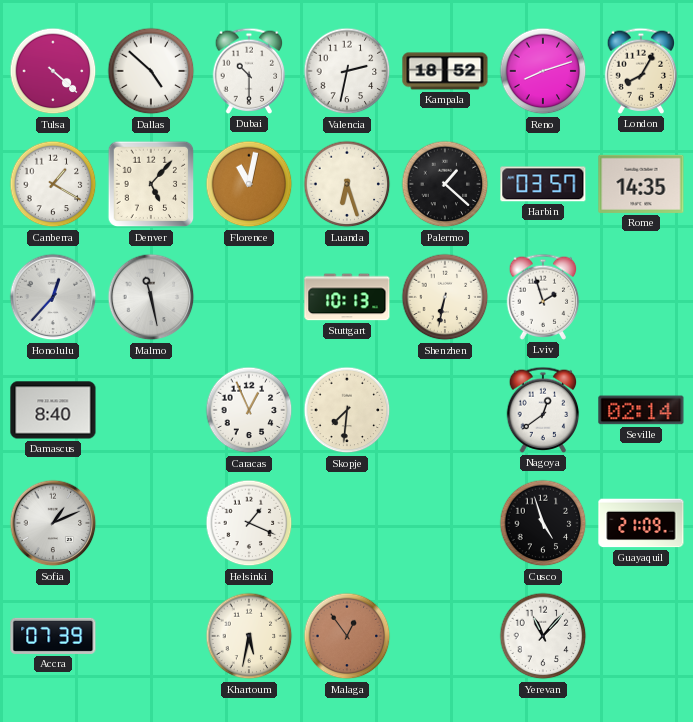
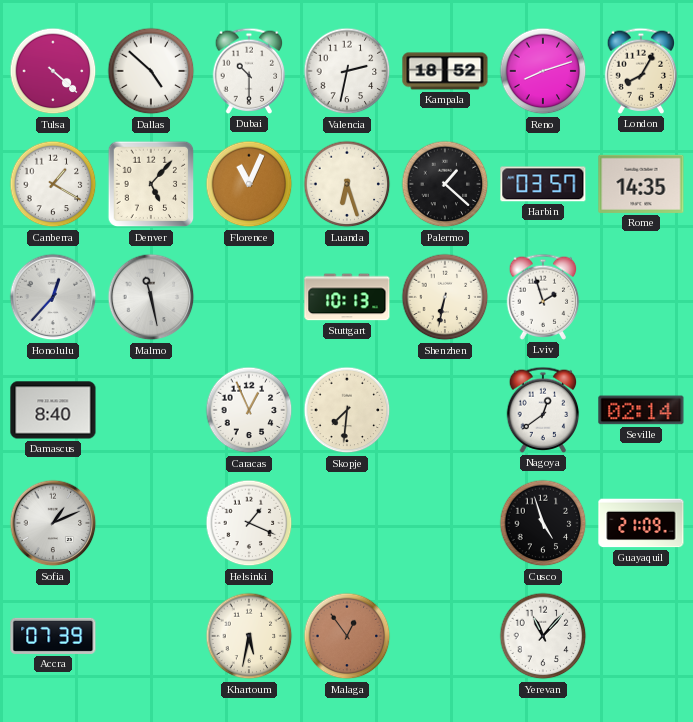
Florence: 11:02 -> 11:04 (249, 184)
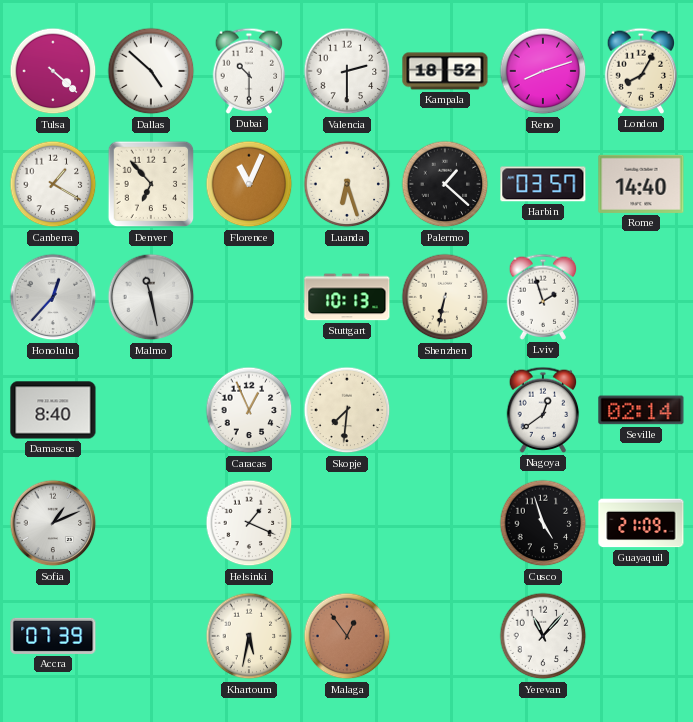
Valencia: 2:32 -> 2:30 (347, 71)
Denver: 5:07 -> 6:53 (151, 184)
Rome: 14:35 -> 14:40 (641, 184)
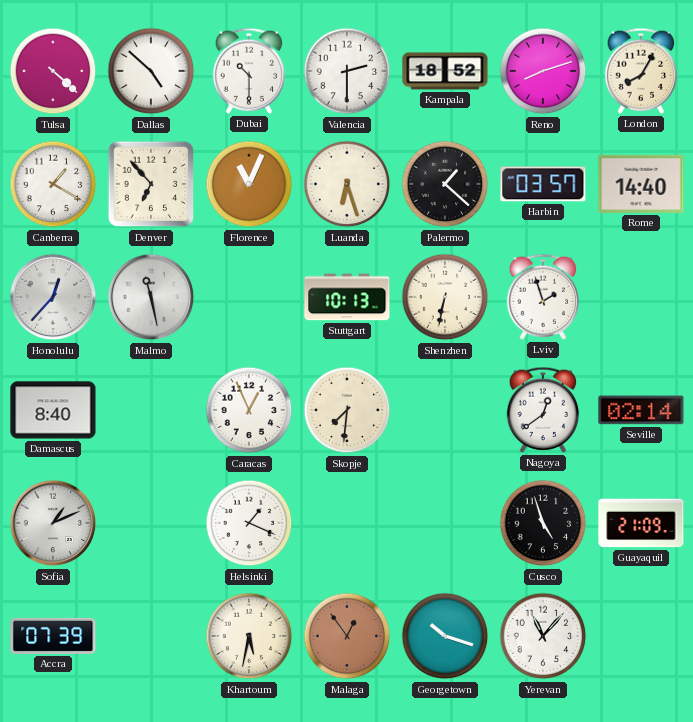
Georgetown: none -> 10:18 (445, 636)
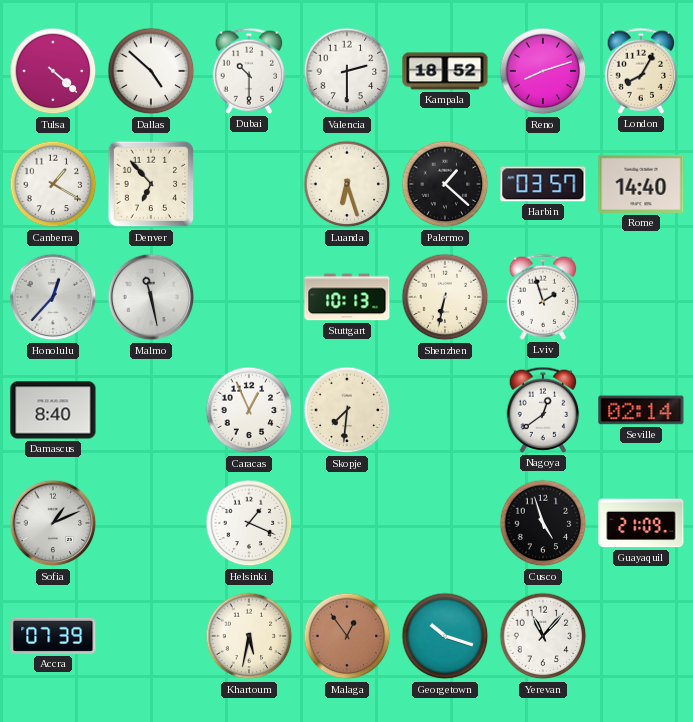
Florence: 11:04 -> none (249, 184)
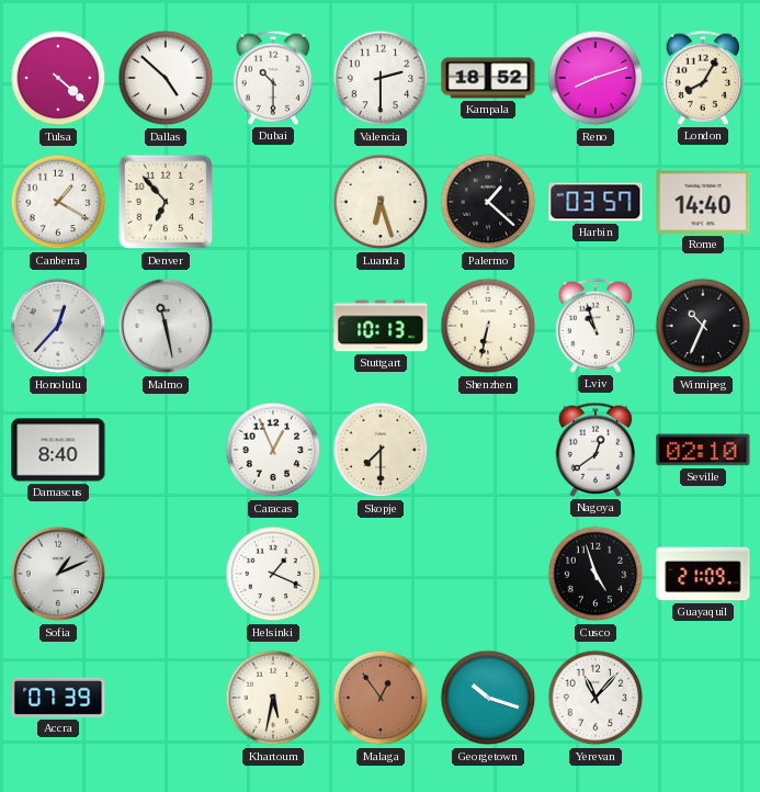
Lviv: 1:57 -> 10:57 (595, 326)
Winnipeg: none -> 10:34 (703, 326)
Skopje: 7:31 -> 7:30 (381, 450)
Seville: 02:14 -> 02:10 (703, 450)
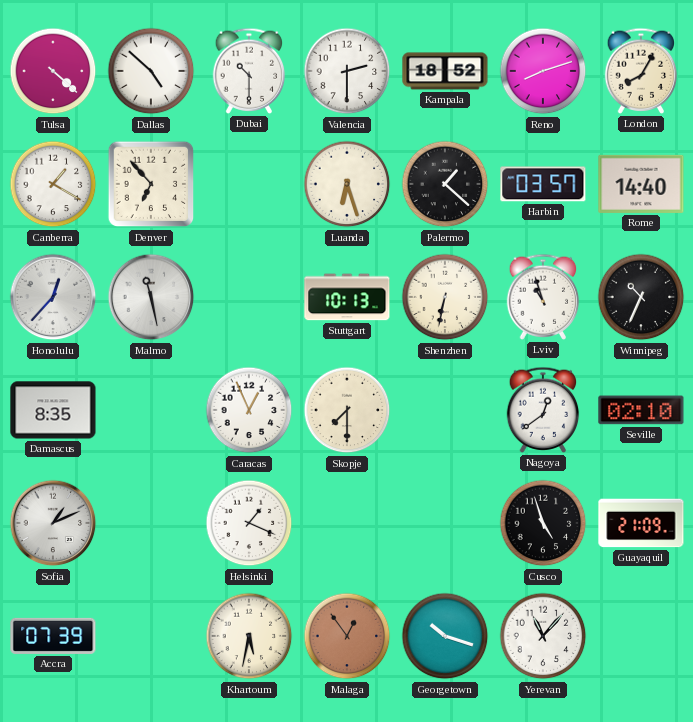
Damascus: 8:40 -> 8:35 (53, 410)
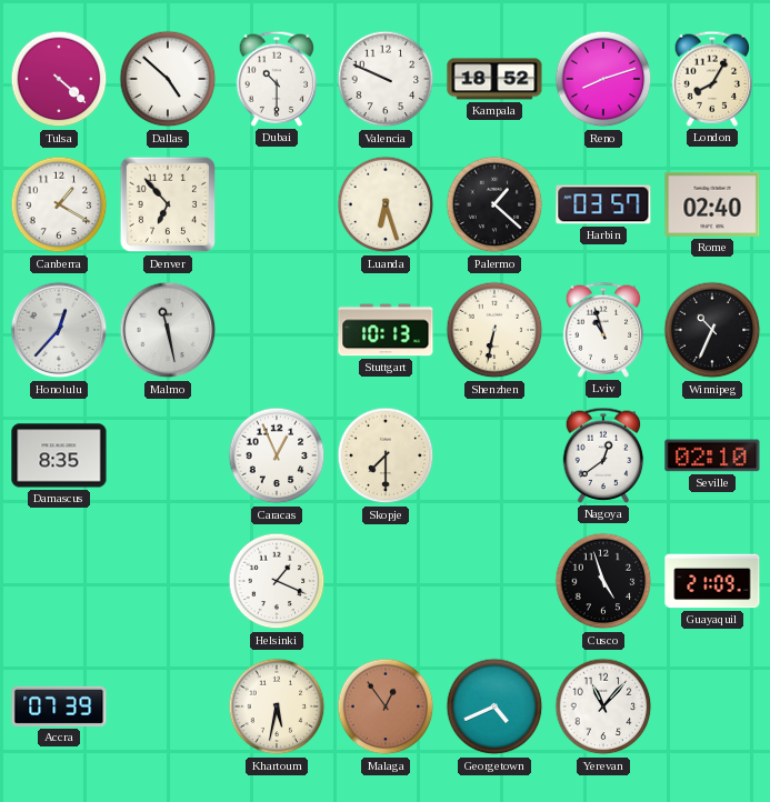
Valencia: 2:30 -> 9:49 (386, 79)
Rome: 14:40 -> 02:40 (712, 204)
Sofia: 1:11 -> none (53, 523)
Georgetown: 10:18 -> 4:41 (494, 706)
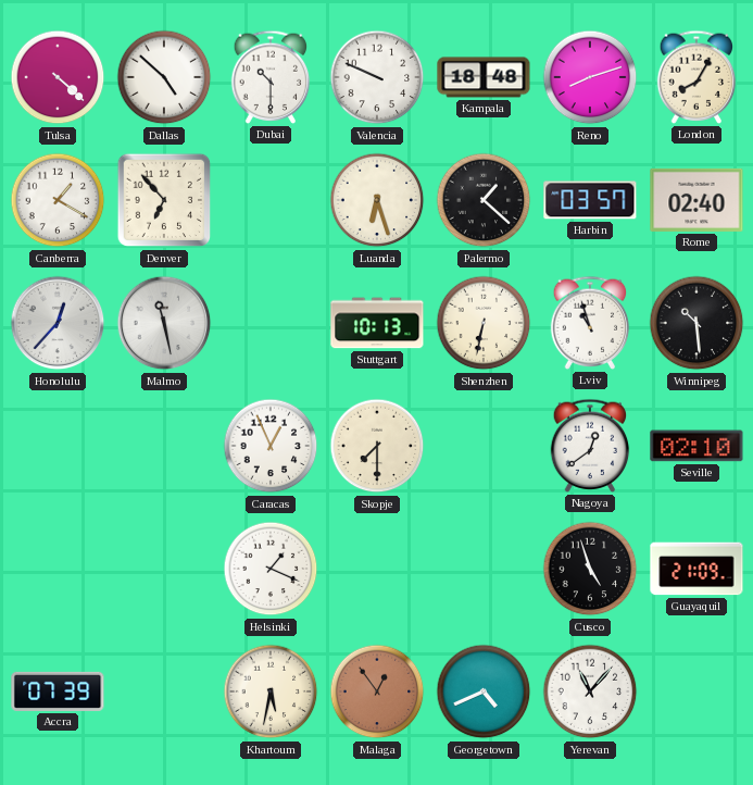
Kampala: 18:52 -> 18:48 (484, 77)
Winnipeg: 10:34 -> 10:29 (696, 323)
Damascus: 8:35 -> none (59, 455)
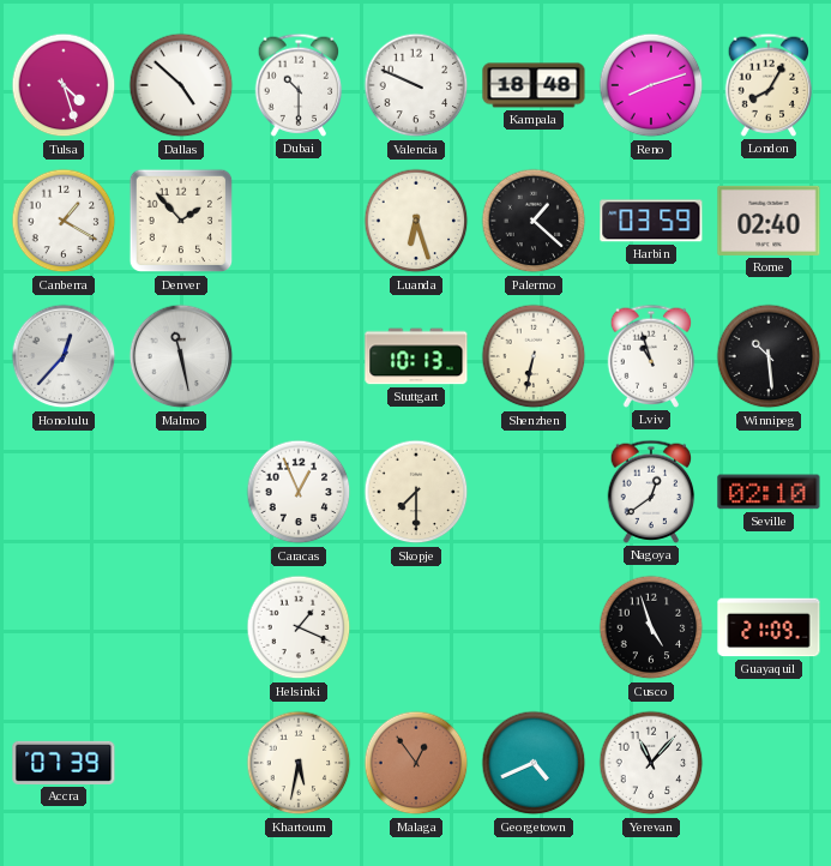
Tulsa: 4:22 -> 4:27 (64, 85)
Denver: 6:53 -> 1:53 (181, 221)
Harbin: 03:57 -> 03:59 (651, 221)
